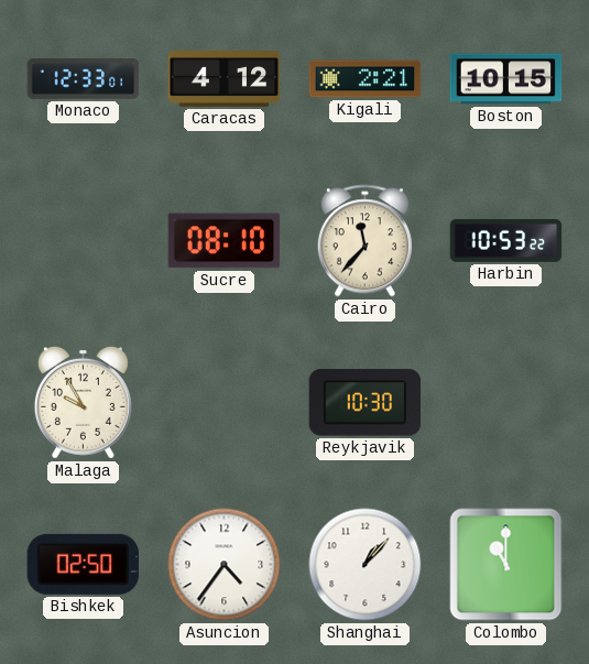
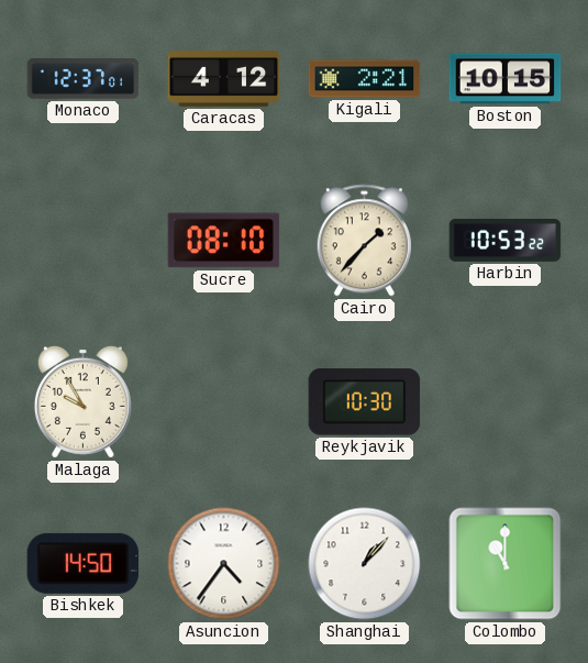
Monaco: 12:33 -> 12:37 (84, 79)
Cairo: 11:37 -> 1:37 (364, 241)
Bishkek: 02:50 -> 14:50 (84, 563)
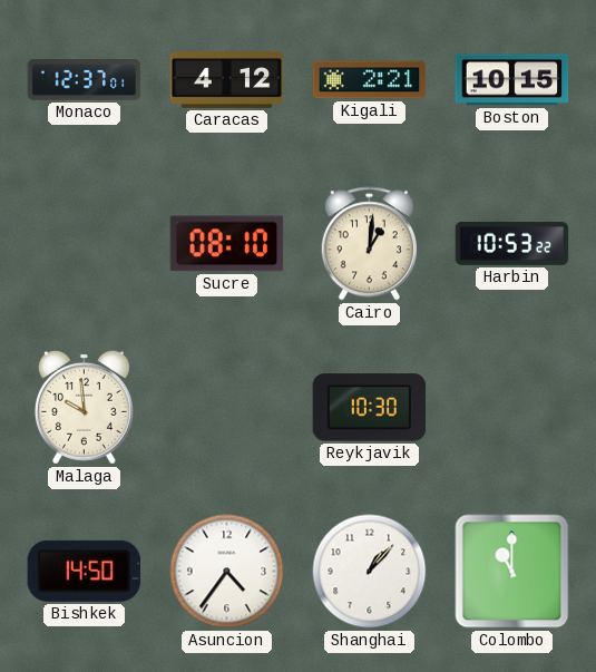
Cairo: 1:37 -> 1:01 (369, 244)
Malaga: 9:55 -> 9:59 (84, 407)
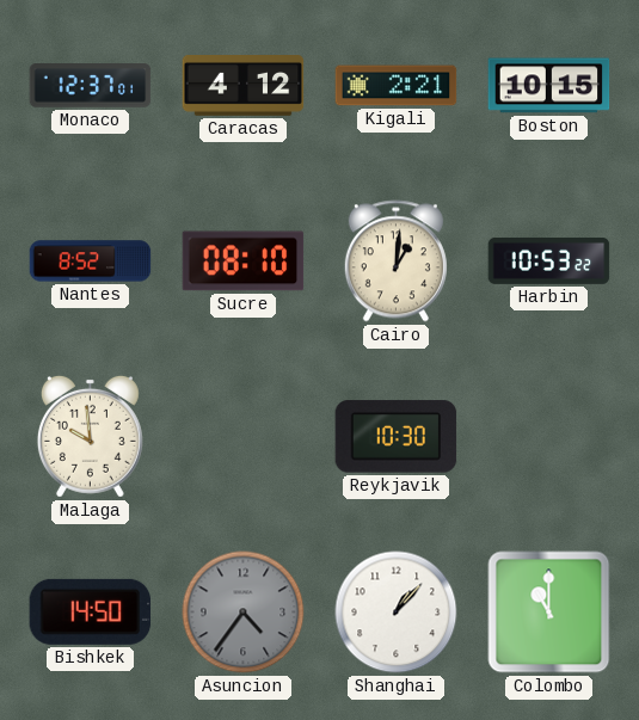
Nantes: none -> 8:52 (91, 261)
Asuncion dial: white -> grey (244, 613)
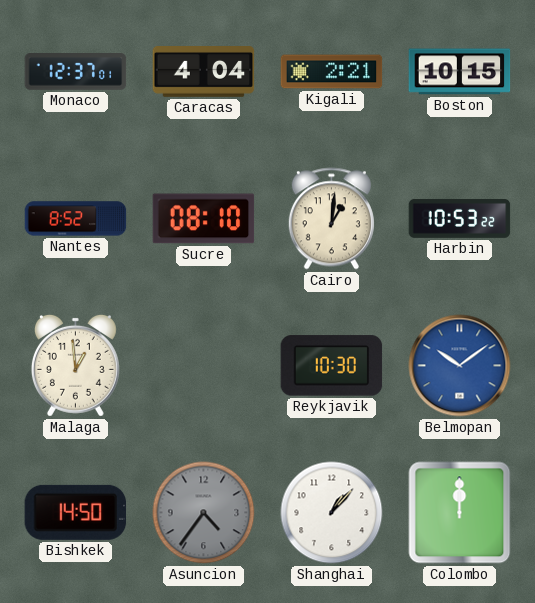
Caracas: 4:12 -> 4:04 (204, 72)
Malaga: 9:59 -> 12:59 (75, 365)
Belmopan: none -> 10:09 (460, 366)
Colombo: 11:00 -> 12:00 (460, 513)
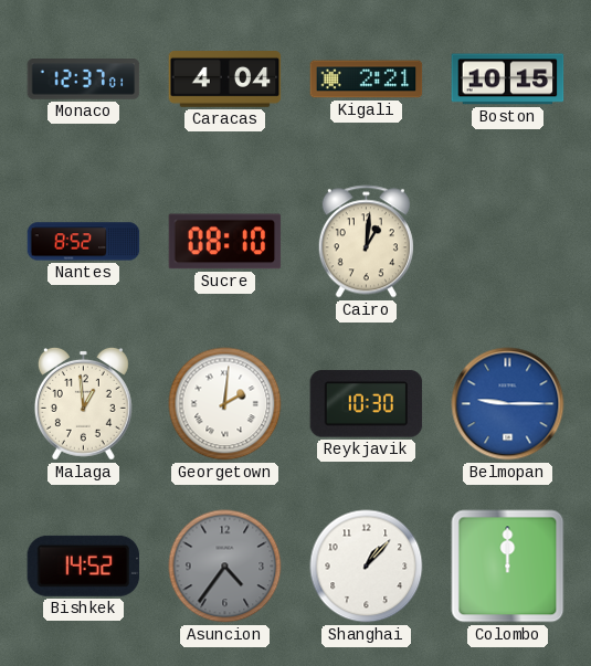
Harbin: 10:53 -> none (460, 218)
Georgetown: none -> 2:01 (225, 404)
Belmopan: 10:09 -> 9:15 (508, 404)
Bishkek: 14:50 -> 14:52 (84, 565)
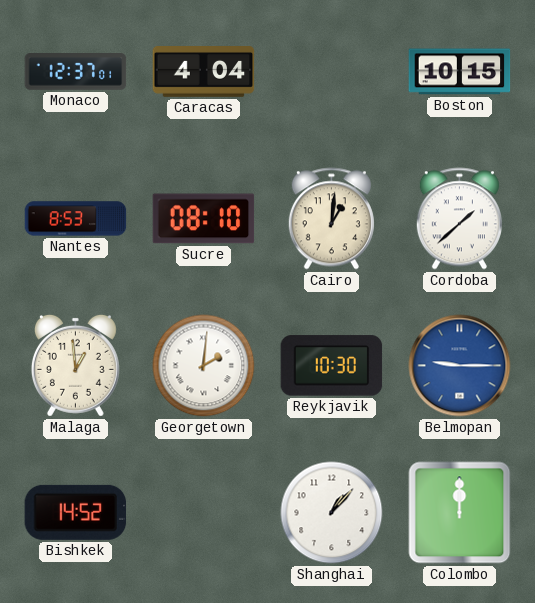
Kigali: 2:21 -> none (367, 80)
Nantes: 8:52 -> 8:53 (76, 219)
Cordoba: none -> 1:38 (459, 219)
Asuncion: 4:36 -> none (225, 567)
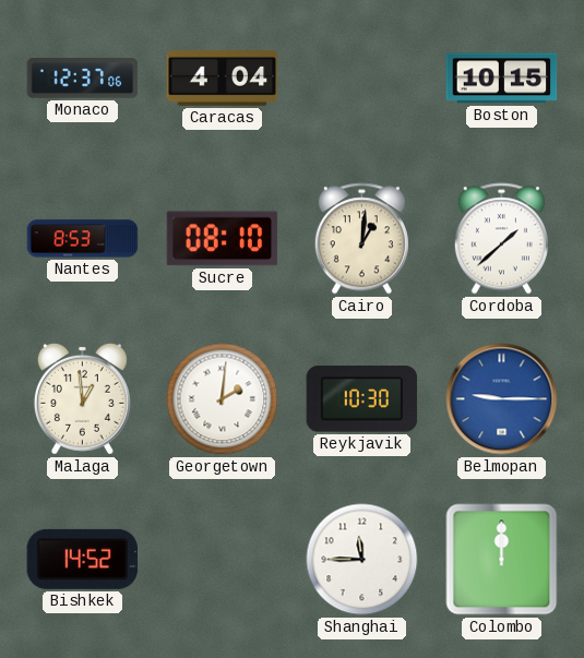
Monaco: 12:37:01 -> 12:37:06 (83, 79)
Shanghai: 1:07 -> 11:45 (362, 560)
